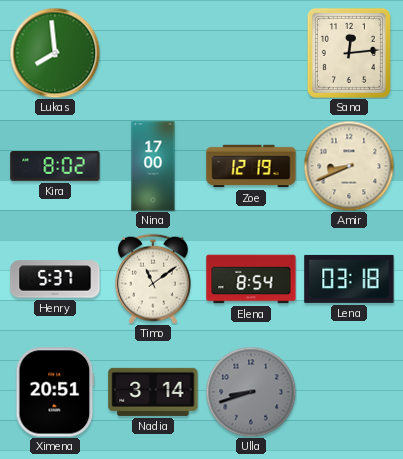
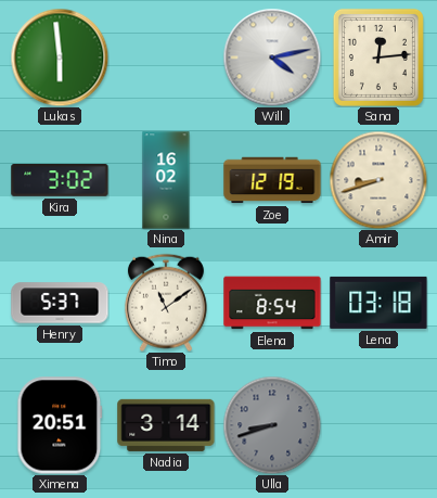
Lukas: 7:59 -> 5:59 (60, 58)
Will: none -> 4:13 (272, 58)
Kira: 8:02 -> 3:02 (60, 180)
Nina: 17:00 -> 16:02 (166, 180)
Amir: 8:41 -> 8:42 (378, 180)
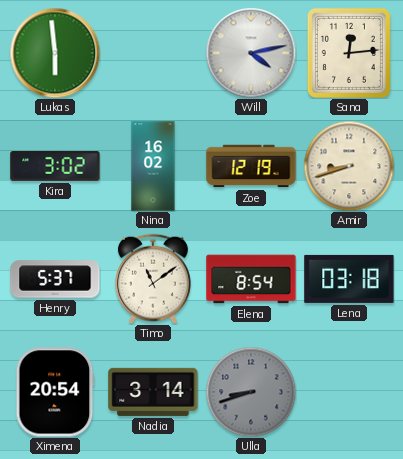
Ximena: 20:51 -> 20:54 (55, 392)
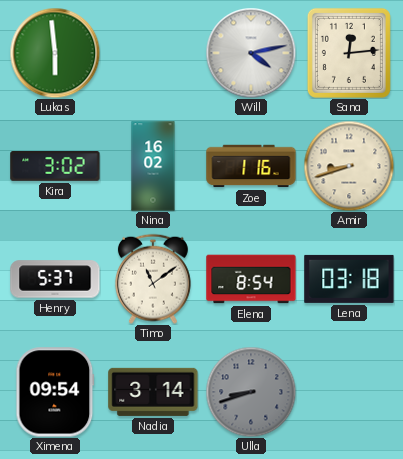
Zoe: 12:19 -> 1:16 (251, 166)
Ximena: 20:54 -> 09:54 (55, 392)
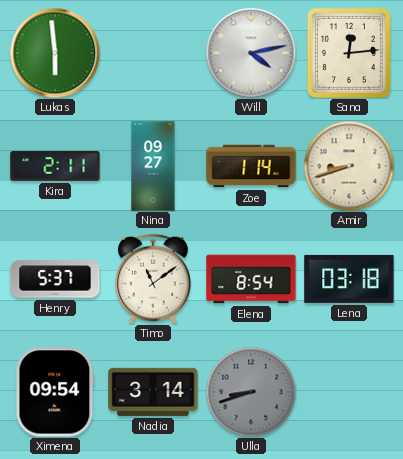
Kira: 3:02 -> 2:11 (55, 166)
Nina: 16:02 -> 09:27 (153, 166)
Zoe: 1:16 -> 1:14 (251, 166)
